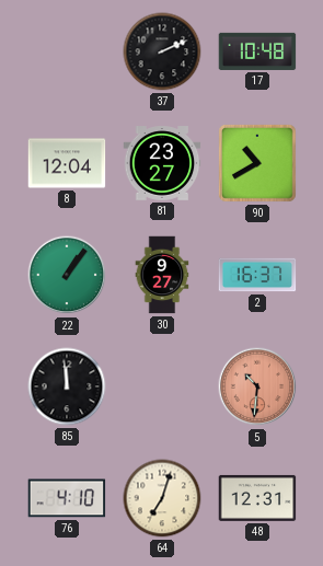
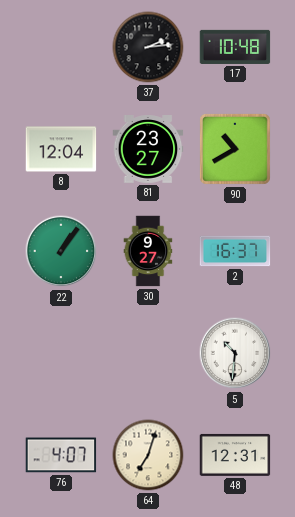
37: 2:11 -> 2:14 (148, 47)
85: 11:59 -> none (67, 386)
5 dial: salmon -> white (235, 353)
76: 4:10 -> 4:07 (61, 455)
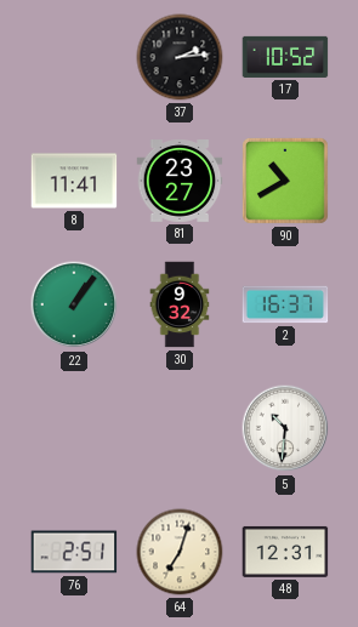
17: 10:48 -> 10:52 (285, 57)
8: 12:04 -> 11:41 (74, 181)
30: 9:27 -> 9:32 (180, 304)
76: 4:07 -> 2:51 (74, 552)
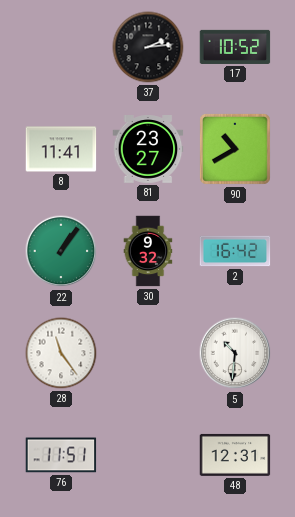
2: 16:37 -> 16:42 (235, 251)
28: none -> 11:24 (61, 353)
76: 2:51 -> 11:51 (61, 455)
64: 7:03 -> none (180, 552)
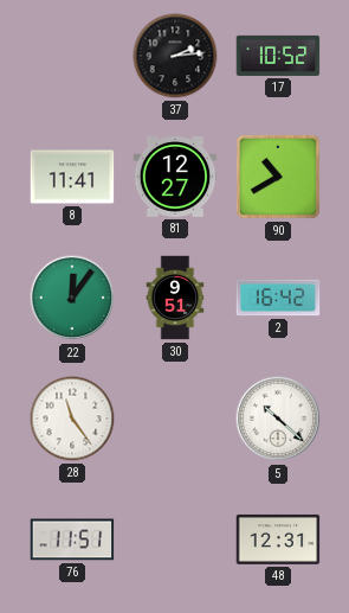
81: 23:27 -> 12:27 (175, 178)
22: 1:06 -> 12:06 (72, 298)
30: 9:32 -> 9:51 (175, 298)
5: 10:31 -> 10:22 (278, 419)
